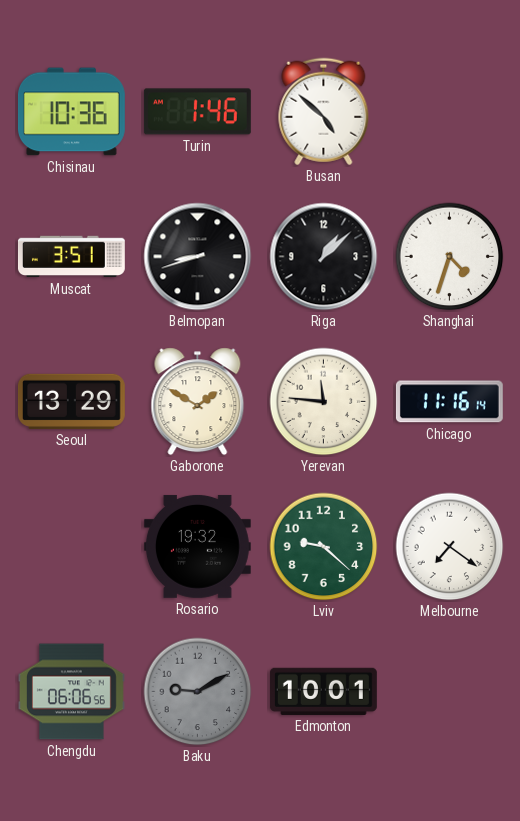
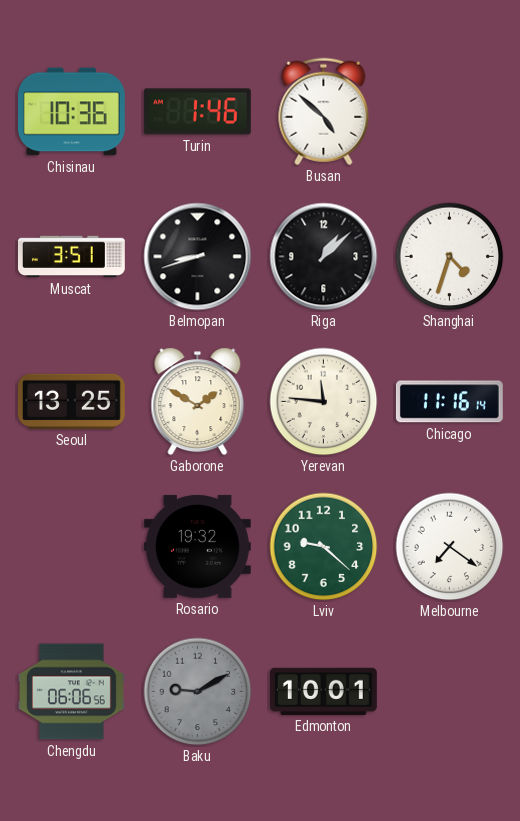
Seoul: 13:29 -> 13:25 (71, 401)
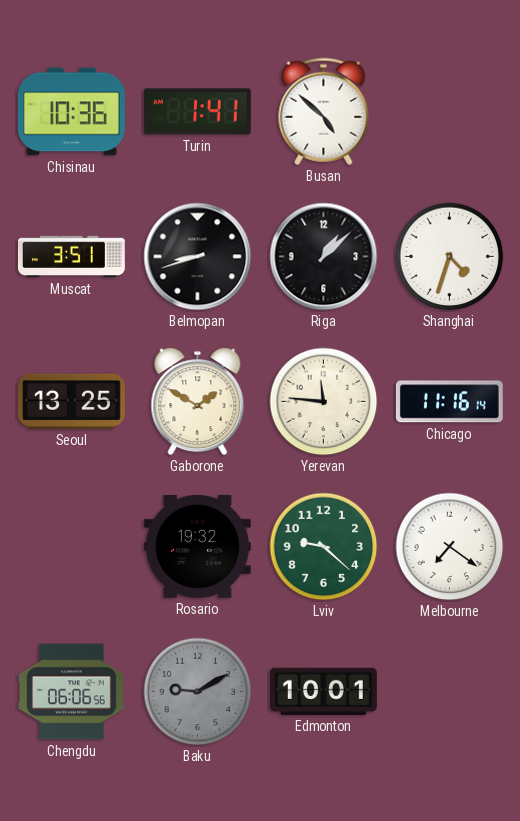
Turin: 1:46 -> 1:41 (197, 112)
